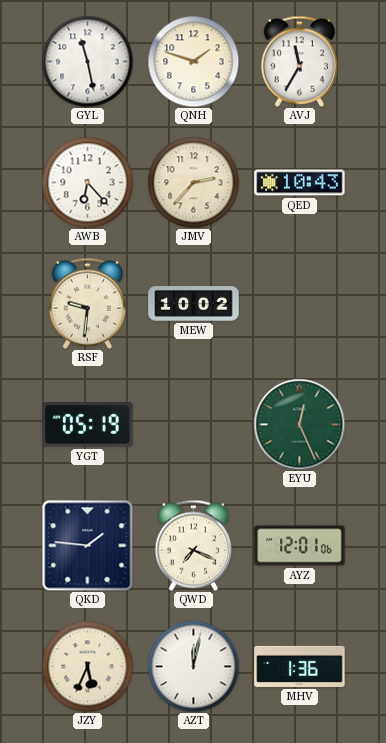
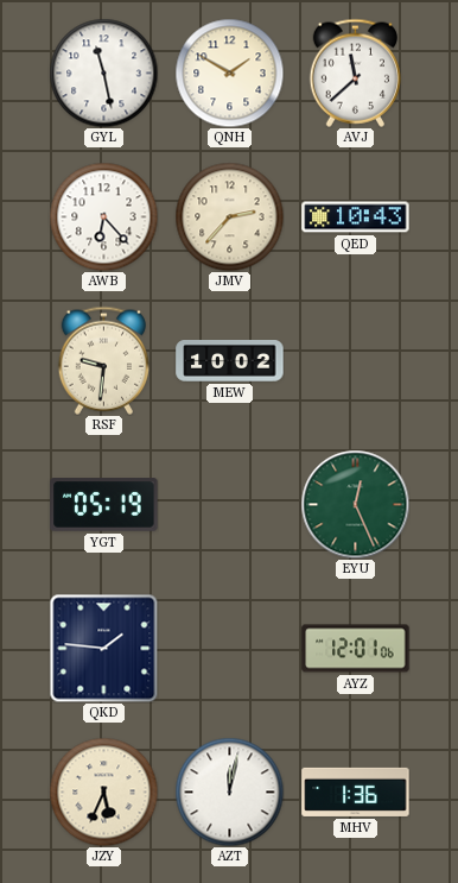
QNH: 1:48 -> 1:50 (229, 72)
AVJ: 11:35 -> 11:38 (355, 72)
QWD: 7:19 -> none (193, 545)
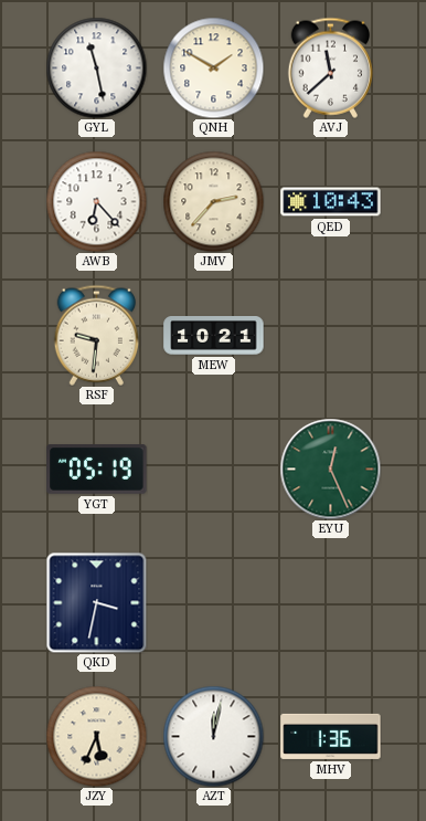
MEW: 10:02 -> 10:21 (214, 336)
QKD: 1:46 -> 3:32 (96, 602)
AYZ: 12:01 -> none (356, 649)
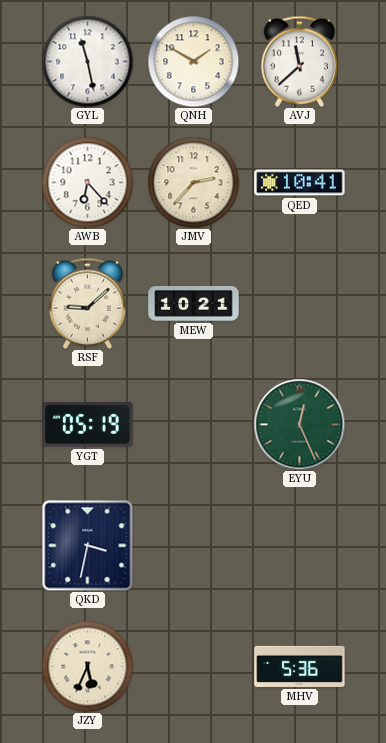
QED: 10:43 -> 10:41 (300, 183)
RSF: 9:31 -> 9:08 (87, 303)
AZT: 12:02 -> none (213, 736)
MHV: 1:36 -> 5:36 (300, 666)
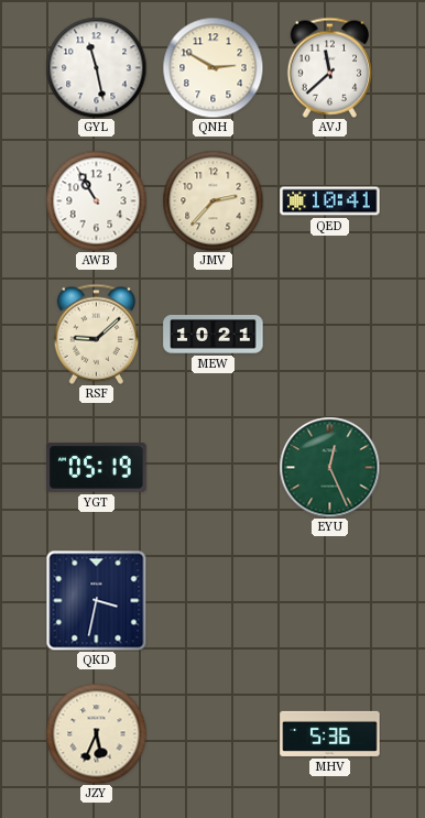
QNH: 1:50 -> 2:50 (212, 67)
AWB: 6:23 -> 10:55 (96, 200)
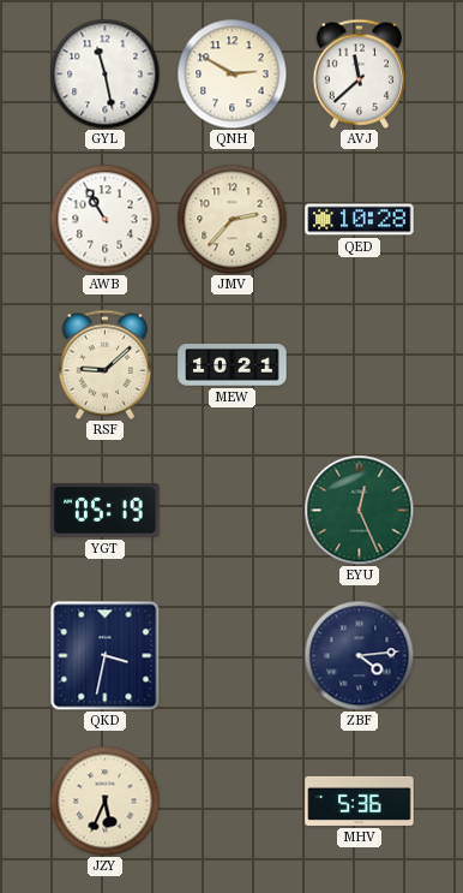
QED: 10:41 -> 10:28 (360, 220)
ZBF: none -> 4:14 (359, 655)
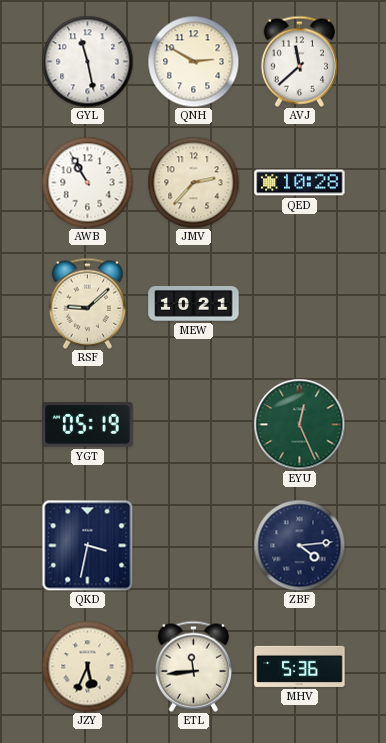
ETL: none -> 11:44 (193, 666)
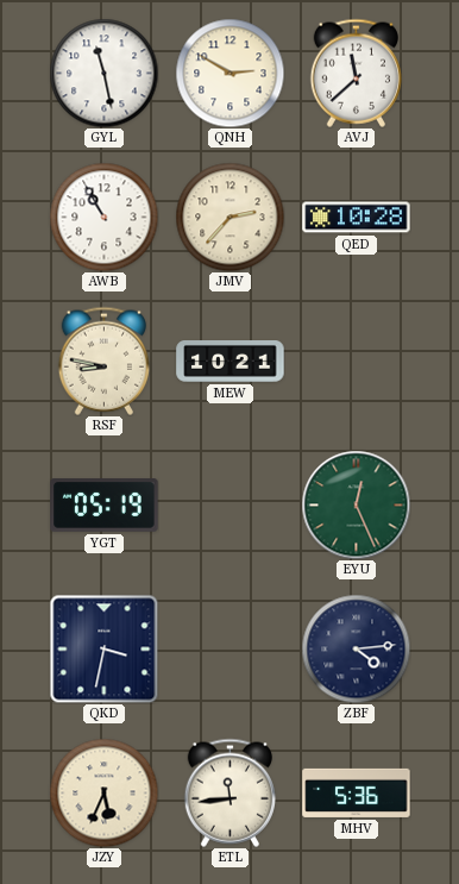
RSF: 9:08 -> 8:47 (103, 361)
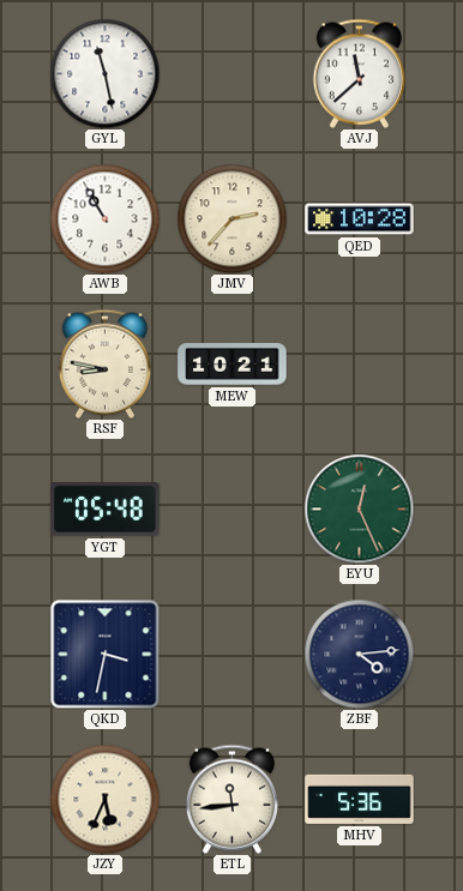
QNH: 2:50 -> none (229, 73)
YGT: 05:19 -> 05:48 (106, 510)
